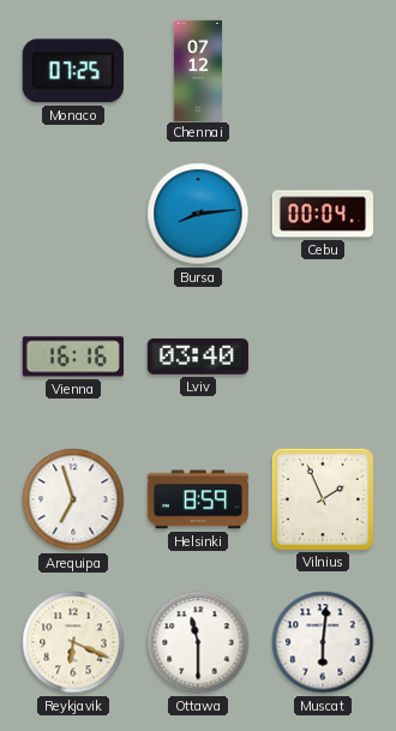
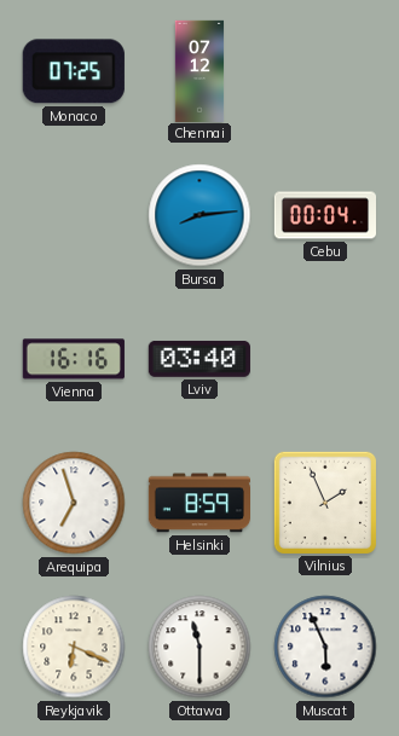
Muscat: 6:01 -> 5:56 (325, 647)
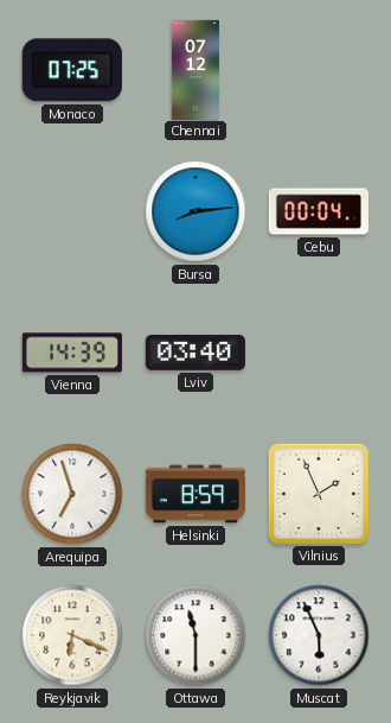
Vienna: 16:16 -> 14:39 (72, 353)
